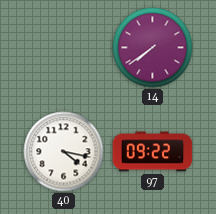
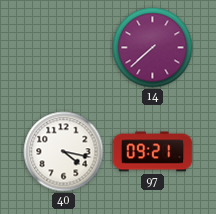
14: 7:39 -> 7:38 (153, 48)
97: 09:22 -> 09:21 (153, 152)
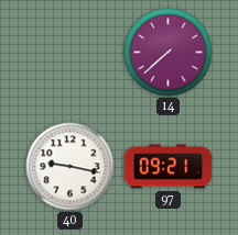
40: 4:17 -> 9:17 (71, 167)
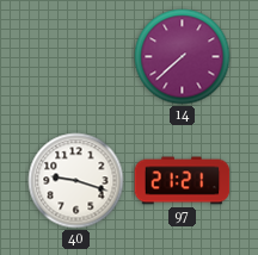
40: 9:17 -> 9:18 (76, 181)
97: 09:21 -> 21:21 (183, 181)
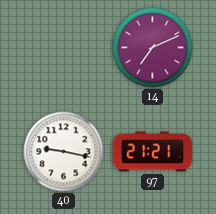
14: 7:38 -> 7:11 (153, 48)
40: 9:18 -> 9:17 (64, 152)
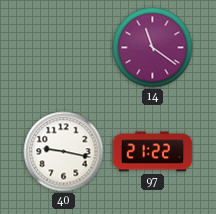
14: 7:11 -> 11:21 (153, 48)
97: 21:21 -> 21:22 (153, 152)
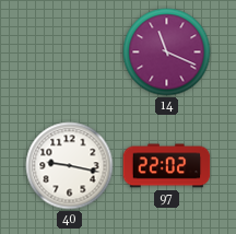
14: 11:21 -> 11:19 (167, 52)
97: 21:22 -> 22:02 (167, 166)
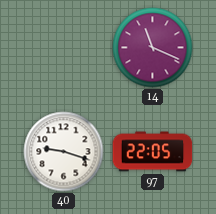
40: 9:17 -> 9:18 (64, 152)
97: 22:02 -> 22:05 (153, 152)
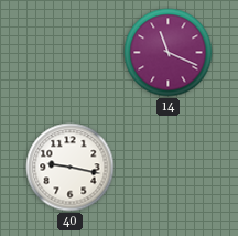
40: 9:18 -> 9:17 (71, 168)
97: 22:05 -> none (153, 152)
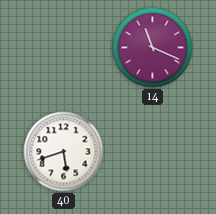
40: 9:17 -> 5:42 (64, 152)
